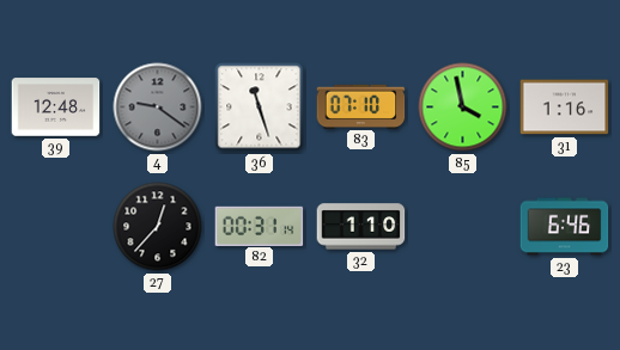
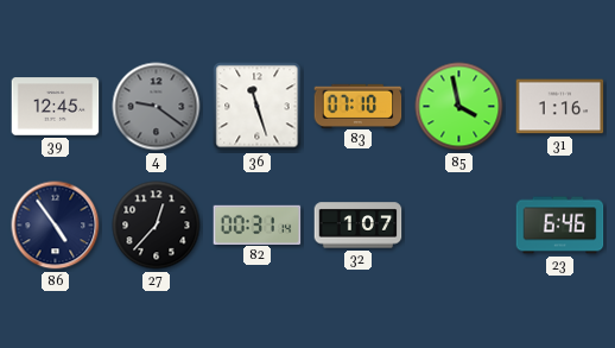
39: 12:48 -> 12:45 (56, 107)
86: none -> 4:54 (56, 226)
32: 1:10 -> 1:07 (359, 226)
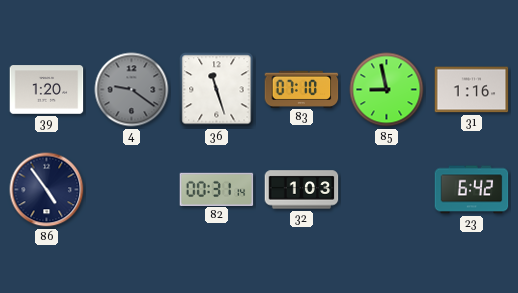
39: 12:45 -> 1:20 (47, 90)
85: 3:58 -> 8:58 (387, 90)
27: 12:37 -> none (157, 226)
32: 1:07 -> 1:03 (302, 190)
23: 6:46 -> 6:42 (472, 190)
